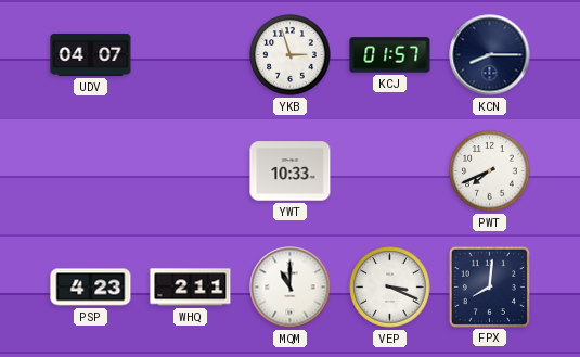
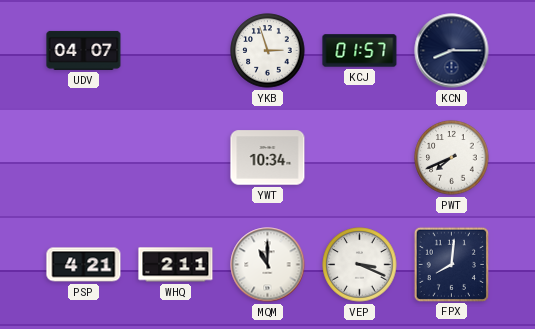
YWT: 10:33 -> 10:34 (268, 158)
PSP: 4:23 -> 4:21 (84, 265)
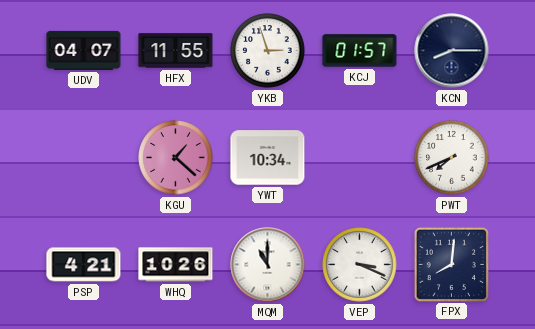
HFX: none -> 11:55 (176, 51)
KGU: none -> 1:22 (176, 158)
WHQ: 2:11 -> 10:26 (176, 265)
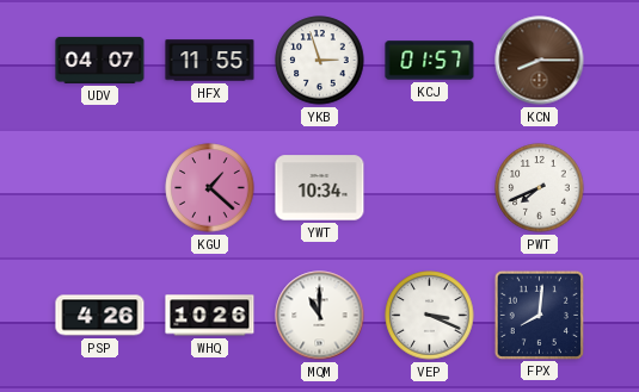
KCN dial: navy -> brown (540, 61)
PSP: 4:21 -> 4:26 (100, 316)
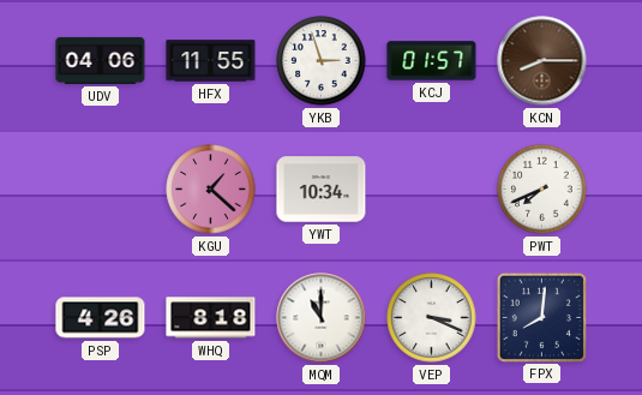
UDV: 04:07 -> 04:06 (101, 60)
WHQ: 10:26 -> 8:18 (211, 318)
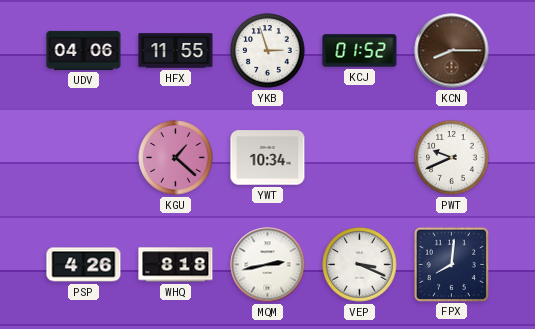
KCJ: 01:57 -> 01:52 (360, 51)
PWT: 7:41 -> 9:41 (452, 158)
MQM: 11:00 -> 2:43 (268, 265)
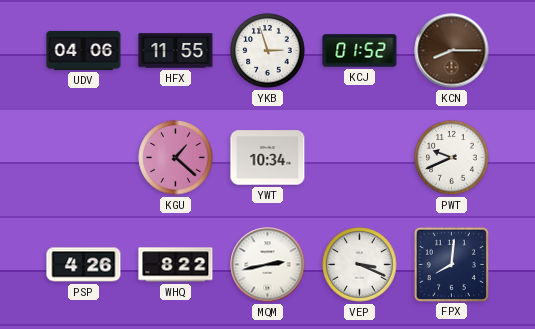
WHQ: 8:18 -> 8:22 (176, 265)
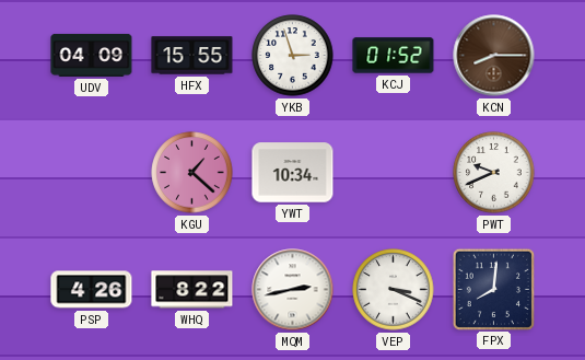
UDV: 04:06 -> 04:09 (92, 55)
HFX: 11:55 -> 15:55 (192, 56)
